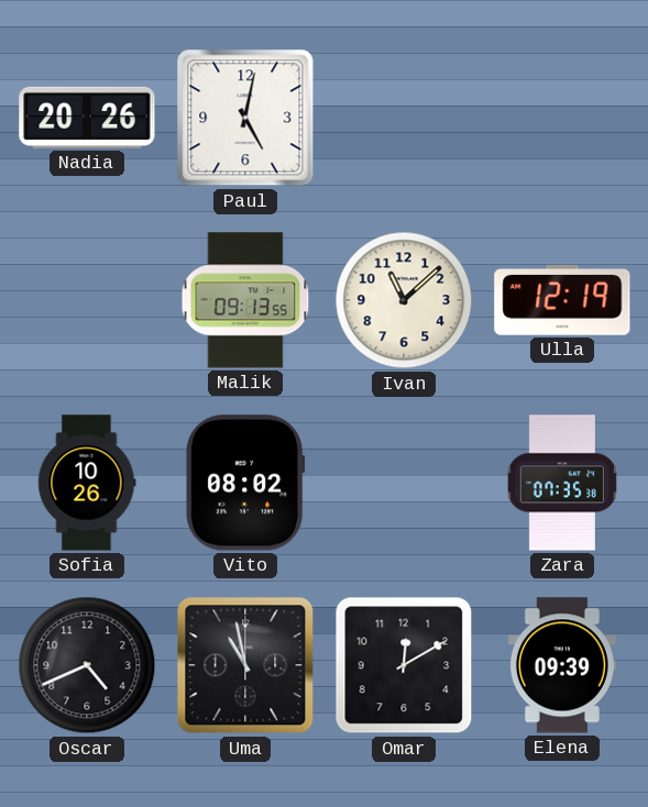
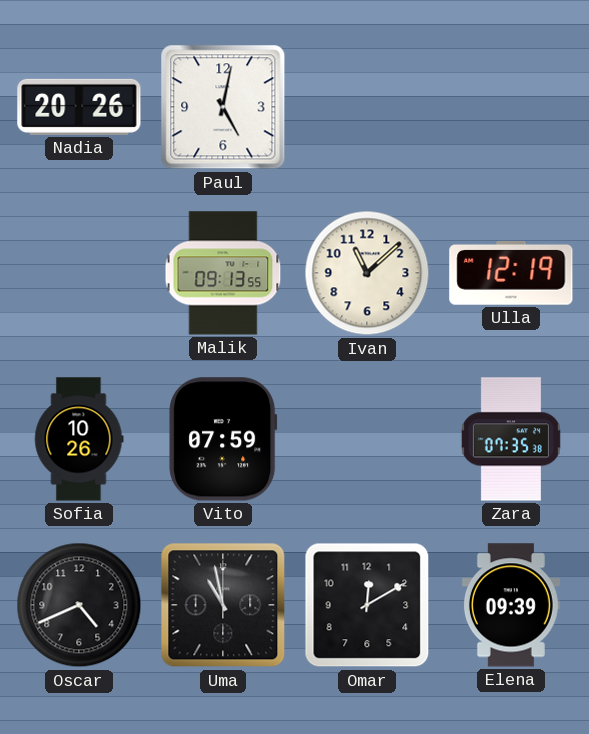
Vito: 08:02 -> 07:59 (223, 439)
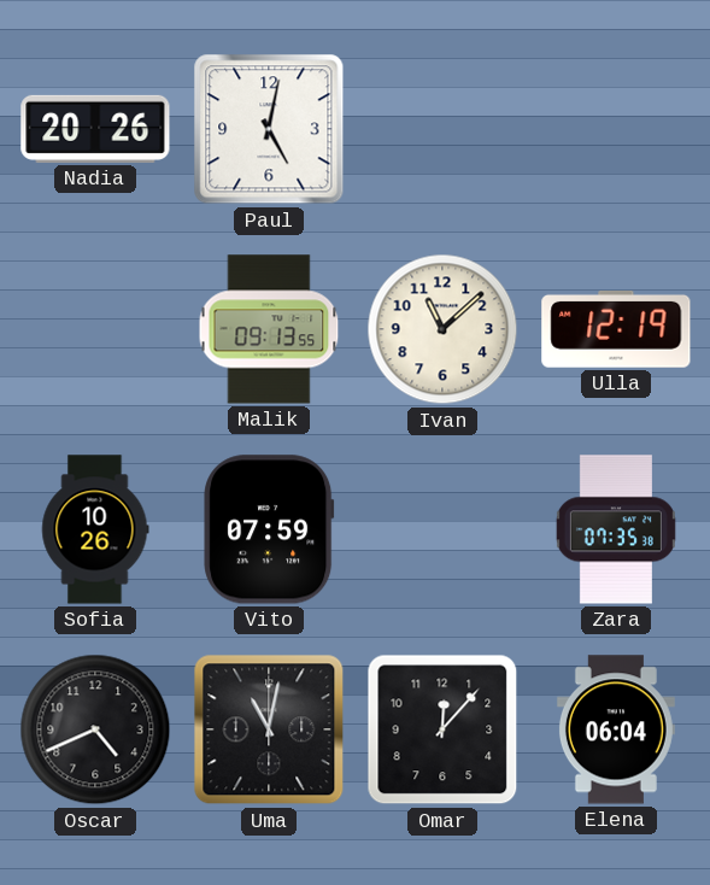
Uma: 10:58 -> 11:02 (269, 729)
Omar: 12:10 -> 12:07 (442, 729)
Elena: 09:39 -> 06:04 (616, 729)
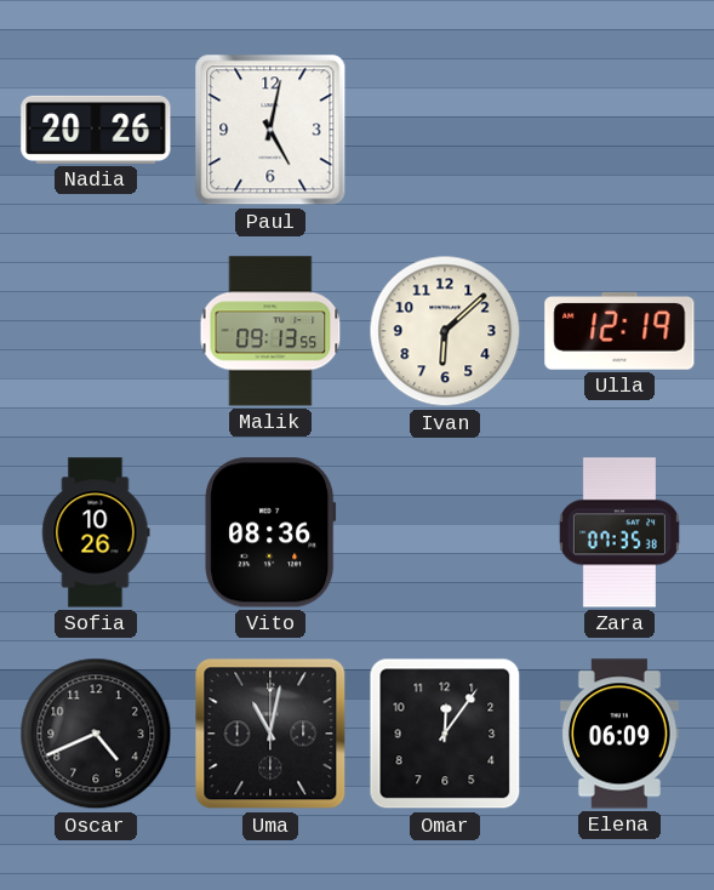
Ivan: 11:08 -> 6:08 (445, 331)
Vito: 07:59 -> 08:36 (270, 532)
Omar: 12:07 -> 12:06 (445, 734)
Elena: 06:04 -> 06:09 (619, 734)
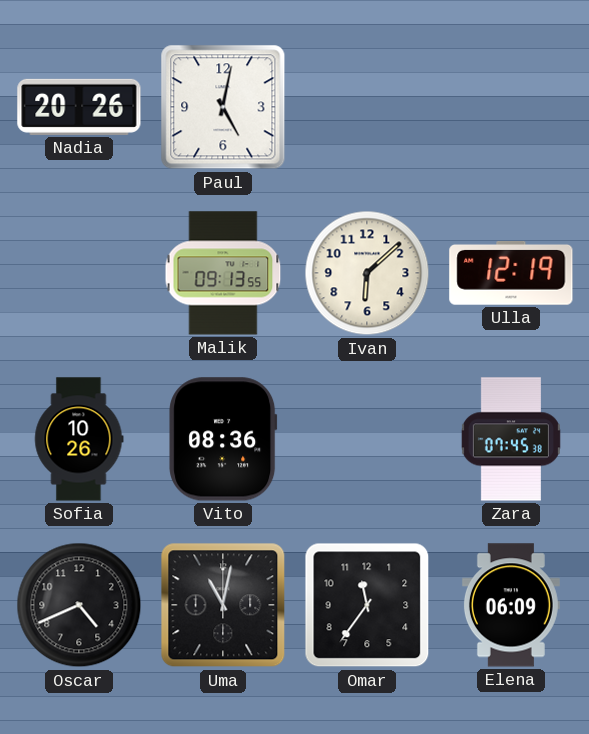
Zara: 07:35 -> 07:45 (511, 439)
Omar: 12:06 -> 11:36 (367, 605)
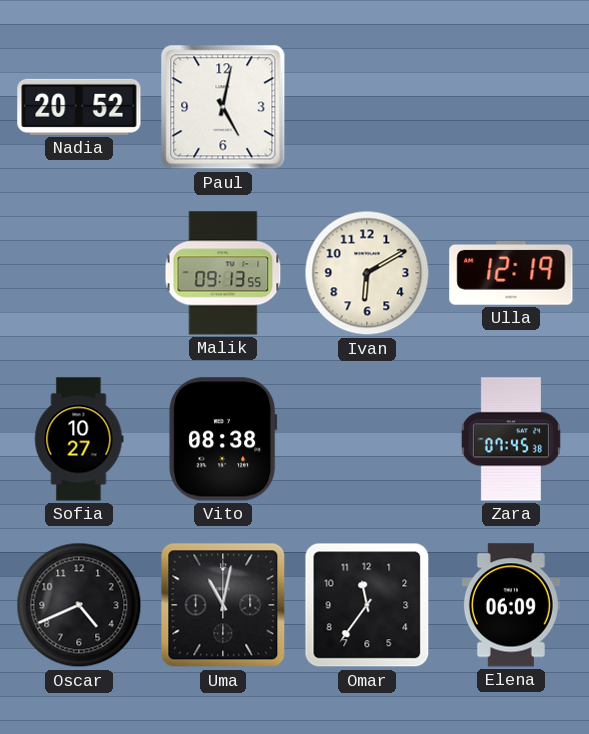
Nadia: 20:26 -> 20:52 (79, 107)
Ivan: 6:08 -> 6:10 (367, 273)
Sofia: 10:26 -> 10:27 (79, 439)
Vito: 08:36 -> 08:38 (223, 439)
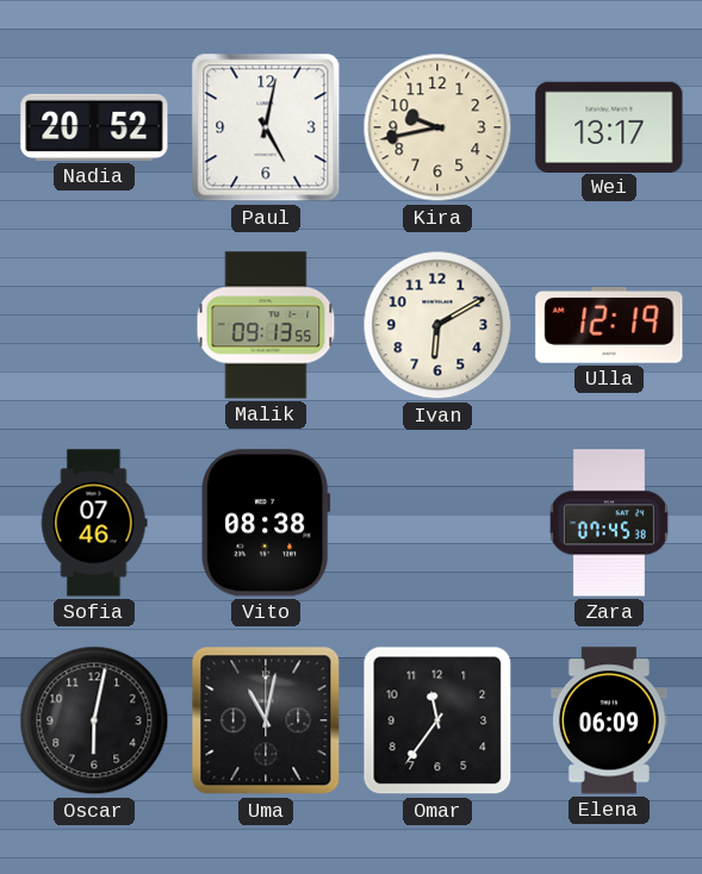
Kira: none -> 9:43 (437, 127)
Wei: none -> 13:17 (609, 126)
Sofia: 10:27 -> 07:46 (94, 523)
Oscar: 4:41 -> 6:02 (94, 720)
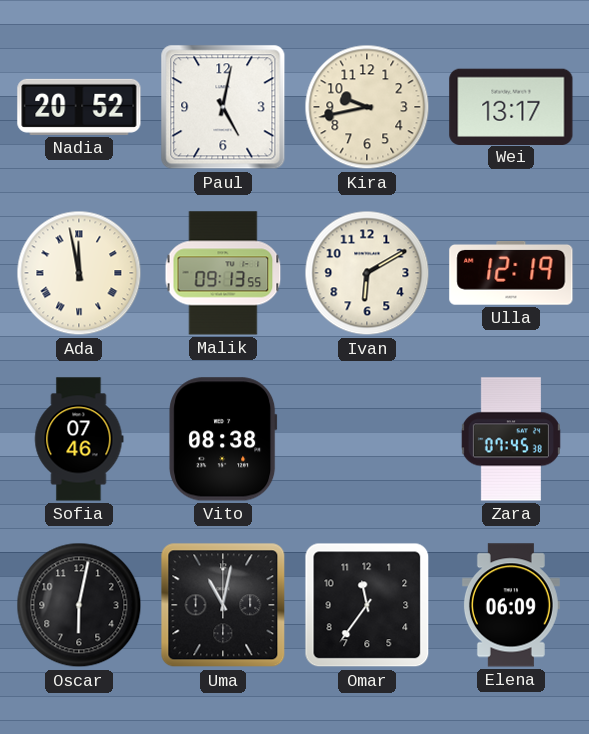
Ada: none -> 11:58 (79, 273)
